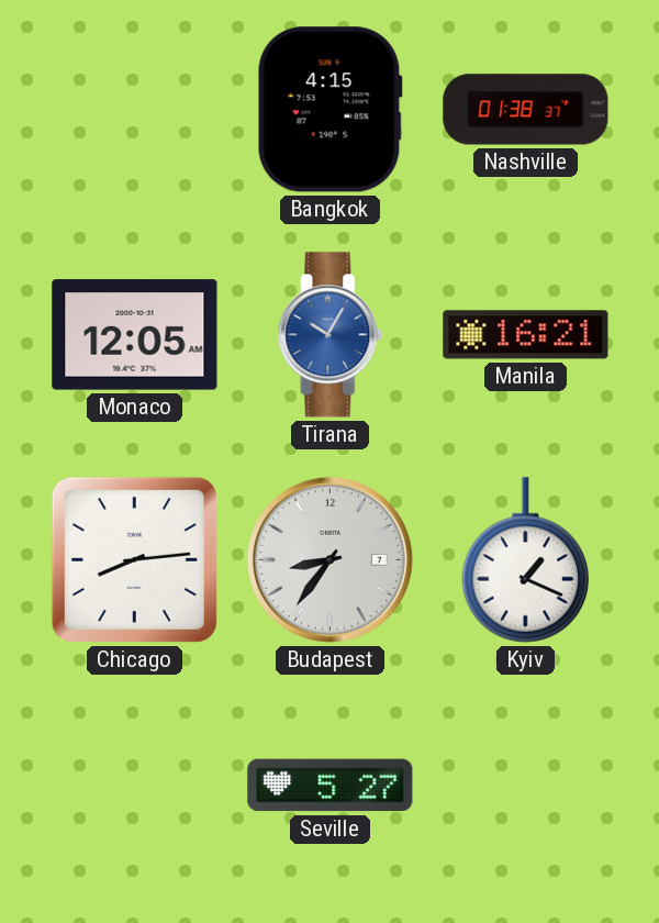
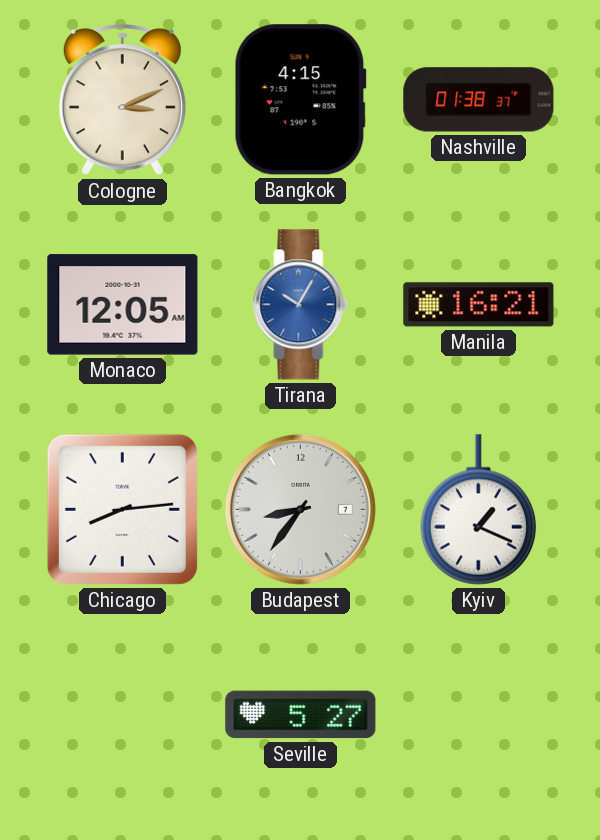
Cologne: none -> 3:11 (122, 101)
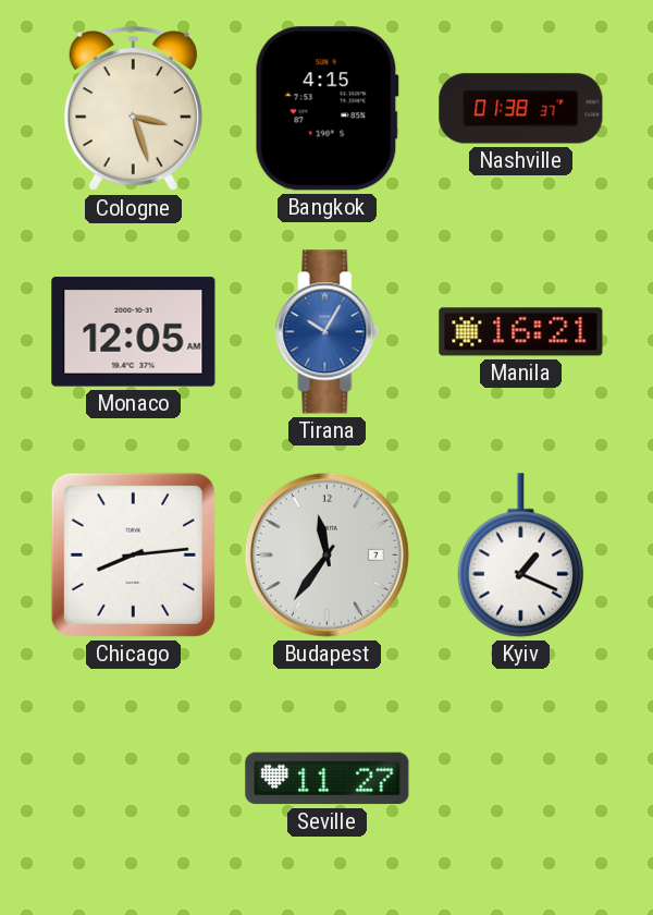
Cologne: 3:11 -> 3:27 (133, 110)
Budapest: 8:36 -> 11:36 (326, 554)
Seville: 5:27 -> 11:27 (328, 779)
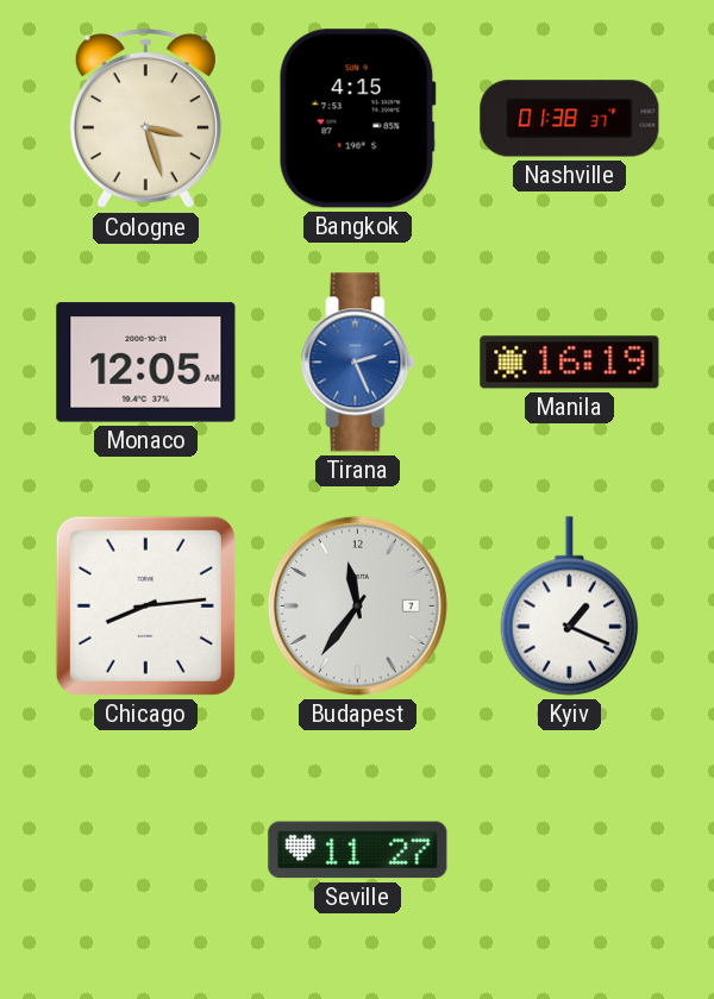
Tirana: 10:05 -> 2:26 (358, 363)
Manila: 16:21 -> 16:19 (570, 363)
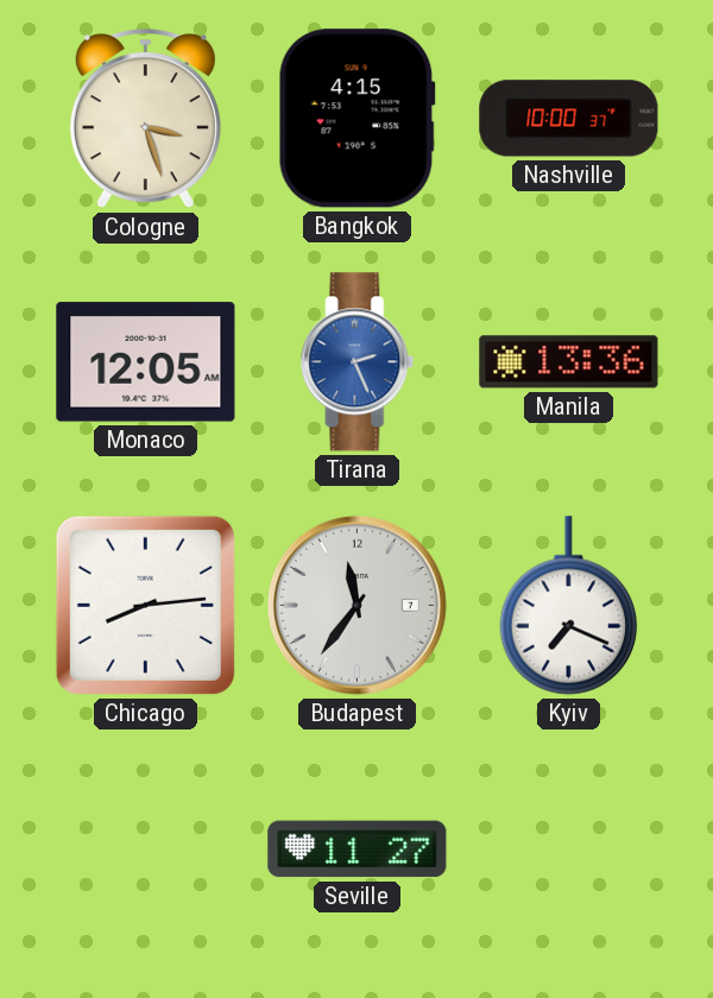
Nashville: 01:38 -> 10:00 (569, 119)
Manila: 16:19 -> 13:36 (569, 362)
Kyiv: 1:19 -> 7:19 (569, 606)
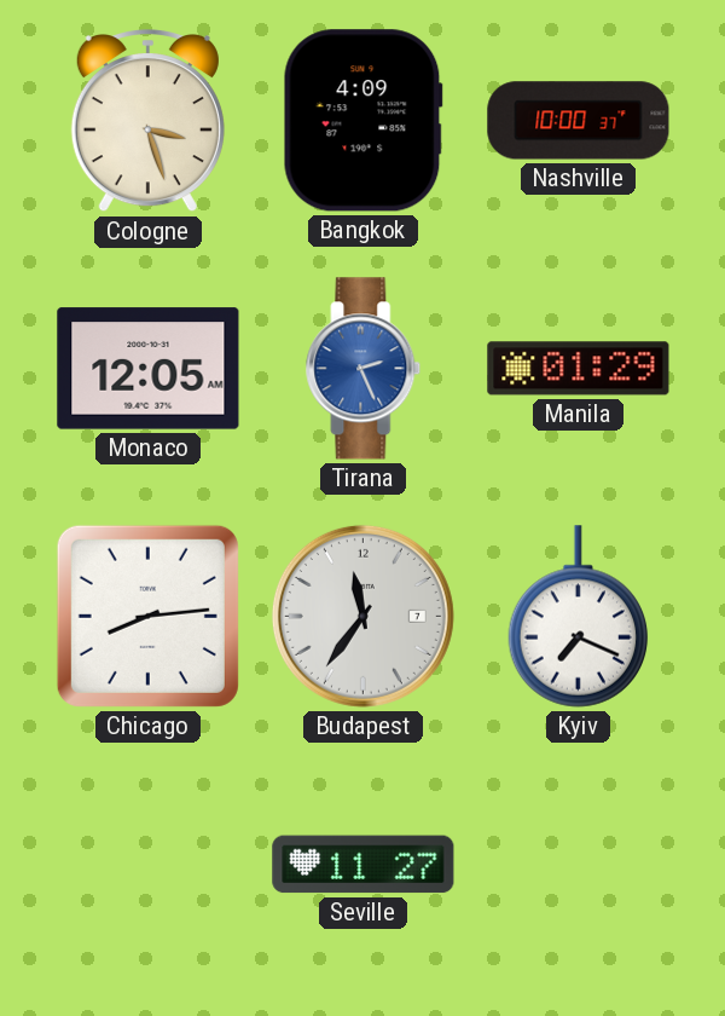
Bangkok: 4:15 -> 4:09 (362, 121)
Manila: 13:36 -> 01:29 (579, 369)
